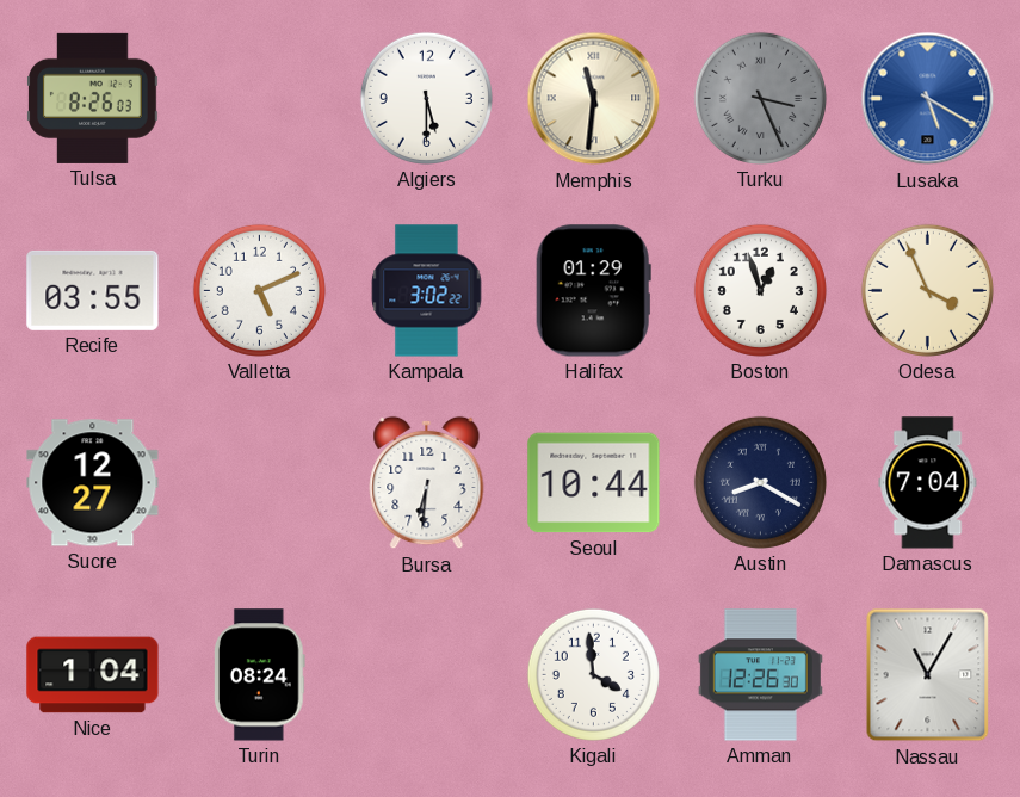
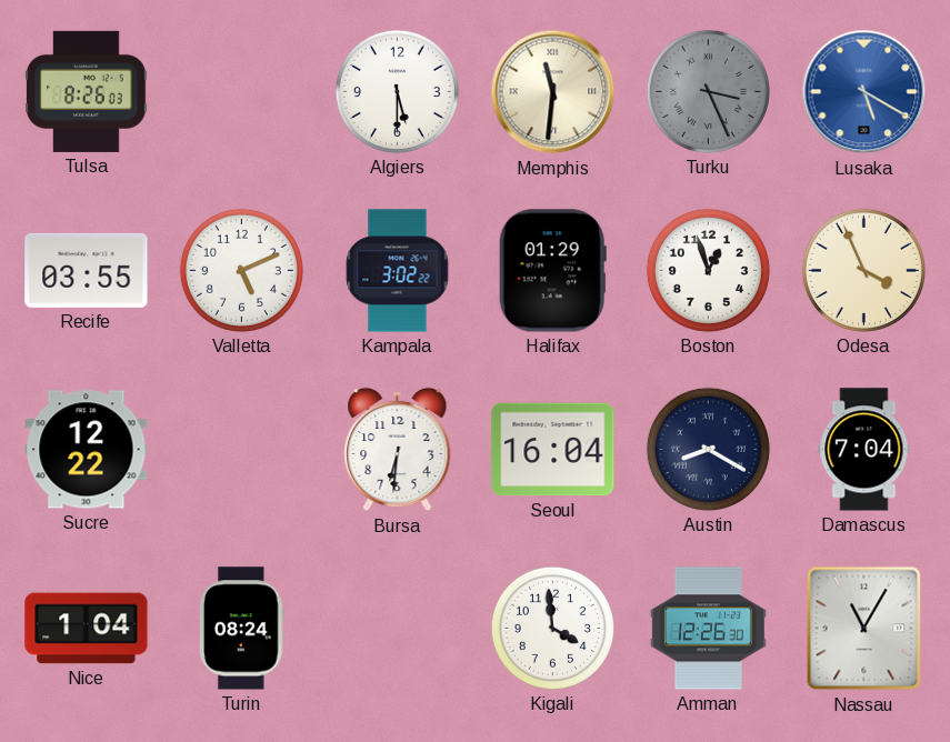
Sucre: 12:27 -> 12:22 (87, 450)
Seoul: 10:44 -> 16:04 (553, 450)
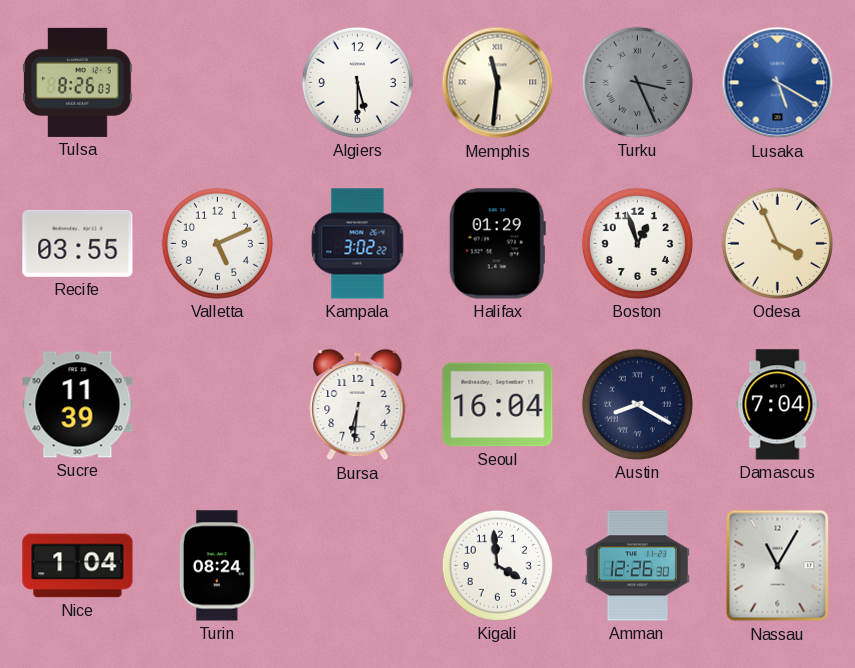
Sucre: 12:22 -> 11:39 (78, 405)
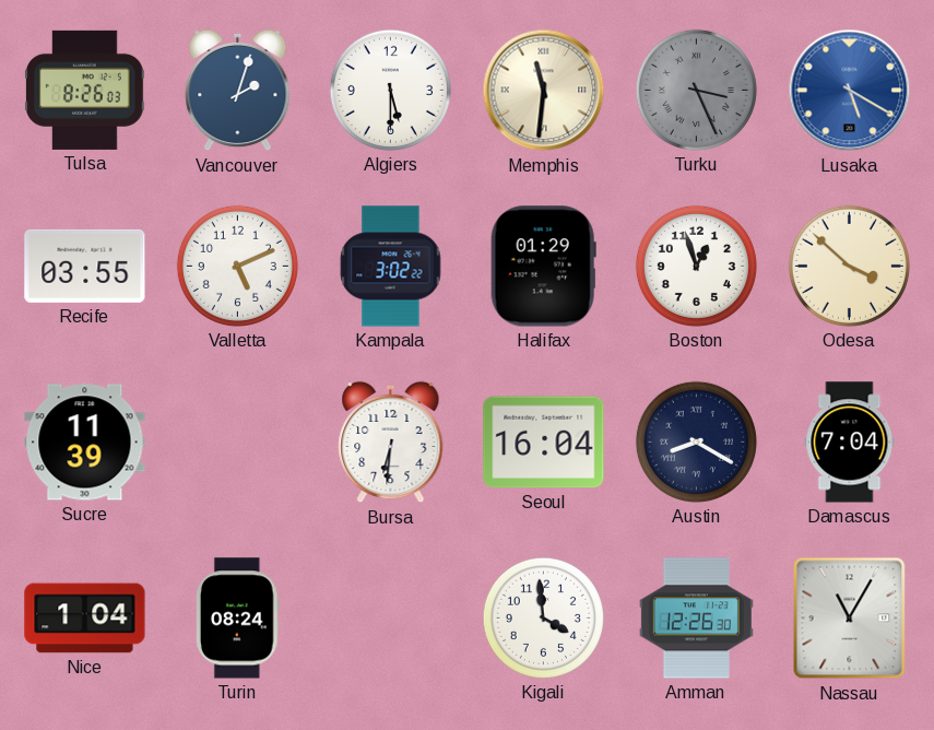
Vancouver: none -> 2:03 (238, 91)
Odesa: 3:56 -> 3:52 (849, 266)
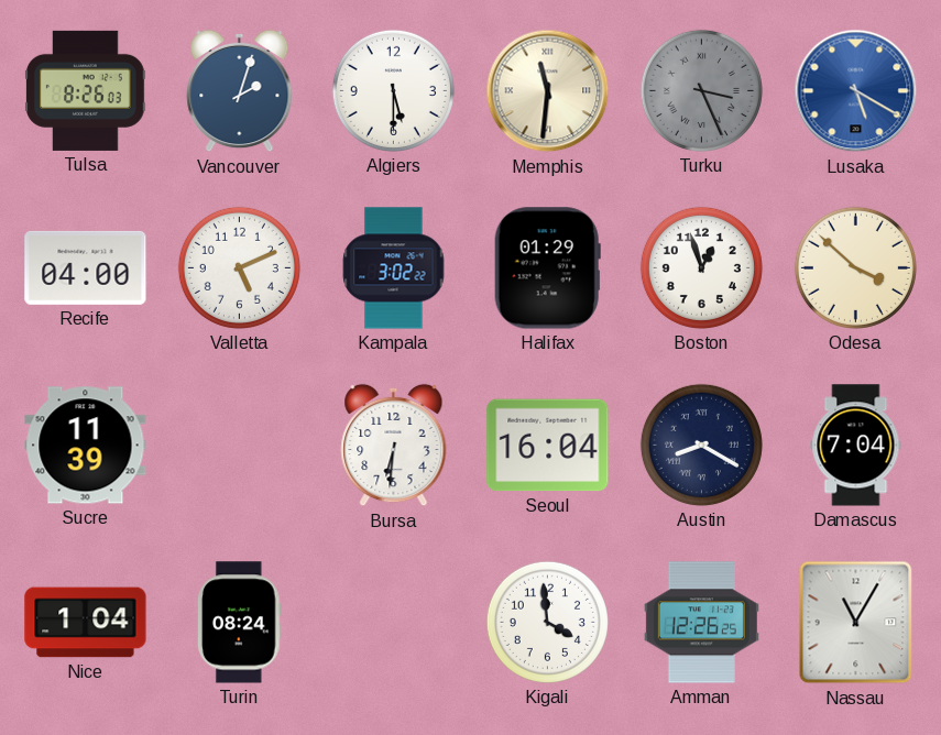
Recife: 03:55 -> 04:00 (86, 267)
Amman: 12:26:30 -> 12:26:25 (701, 623)
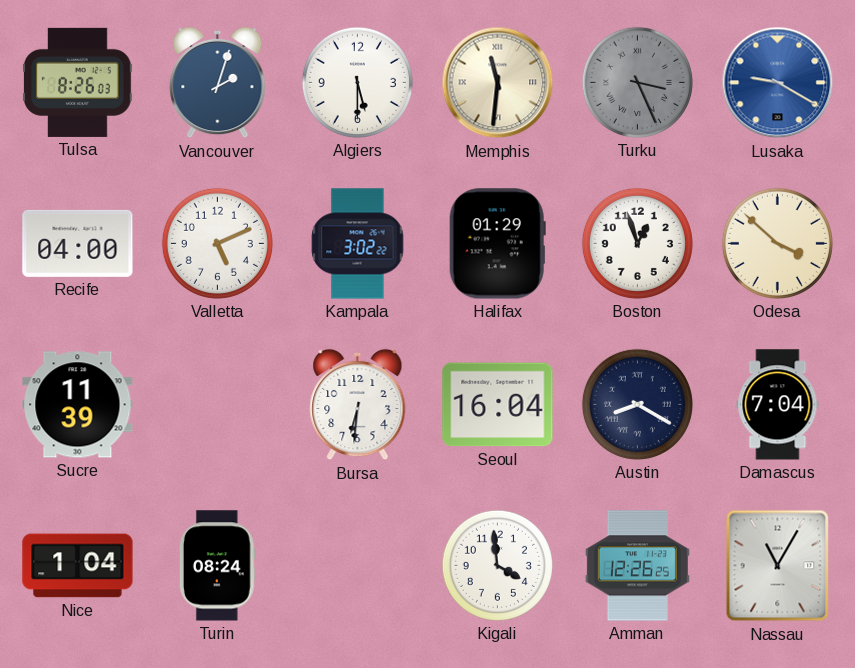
Lusaka: 5:20 -> 9:20 (778, 83)
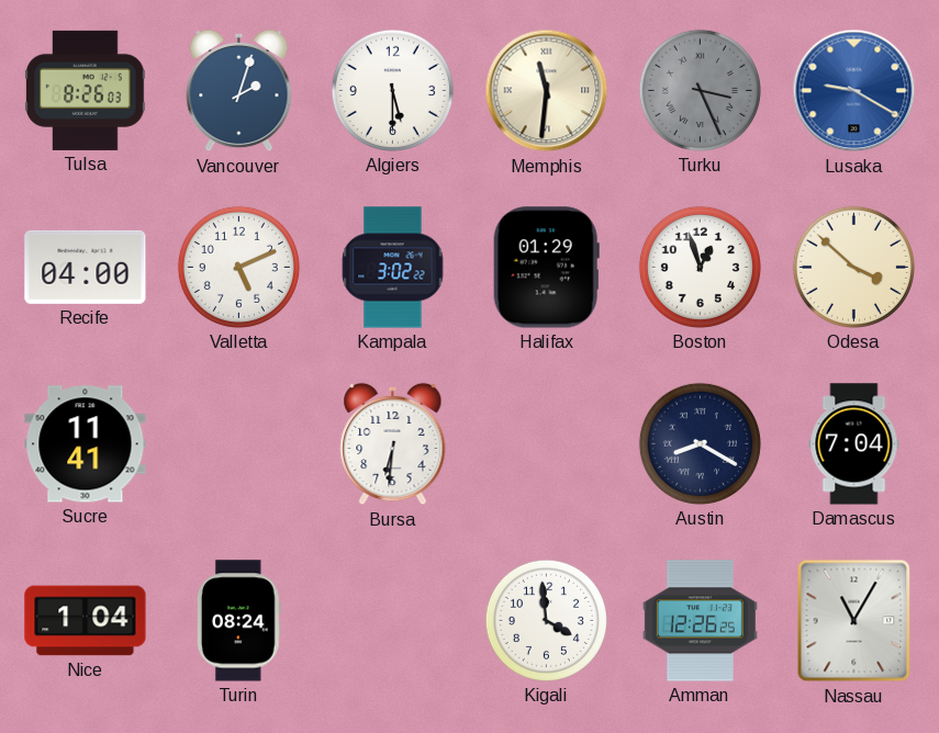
Sucre: 11:39 -> 11:41 (86, 444)
Seoul: 16:04 -> none (498, 405)
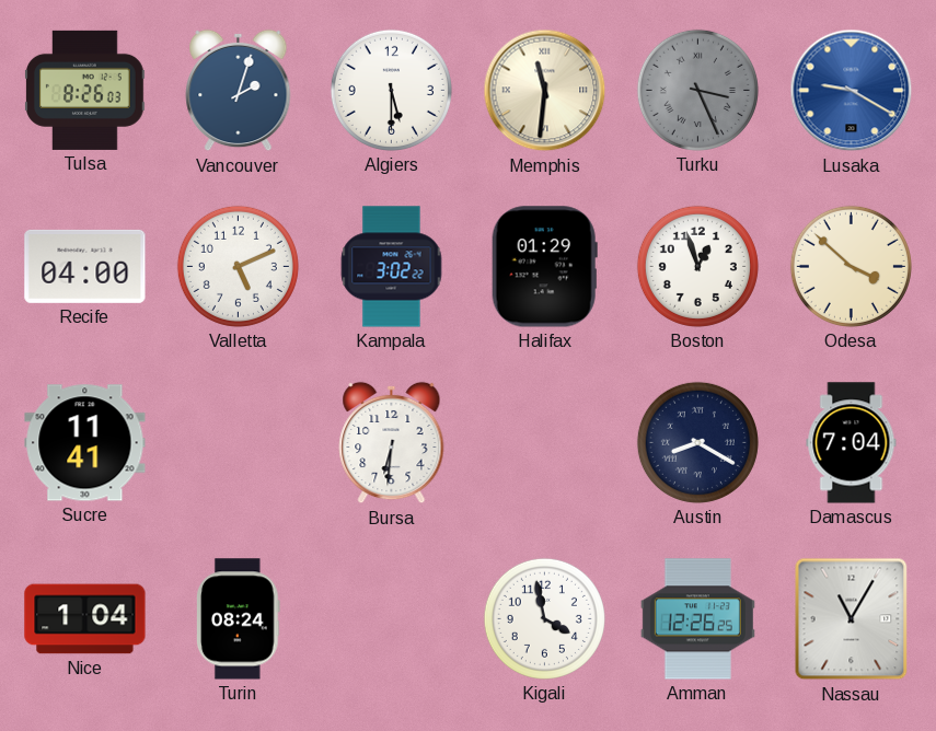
Kigali: 3:59 -> 3:58 (544, 618)
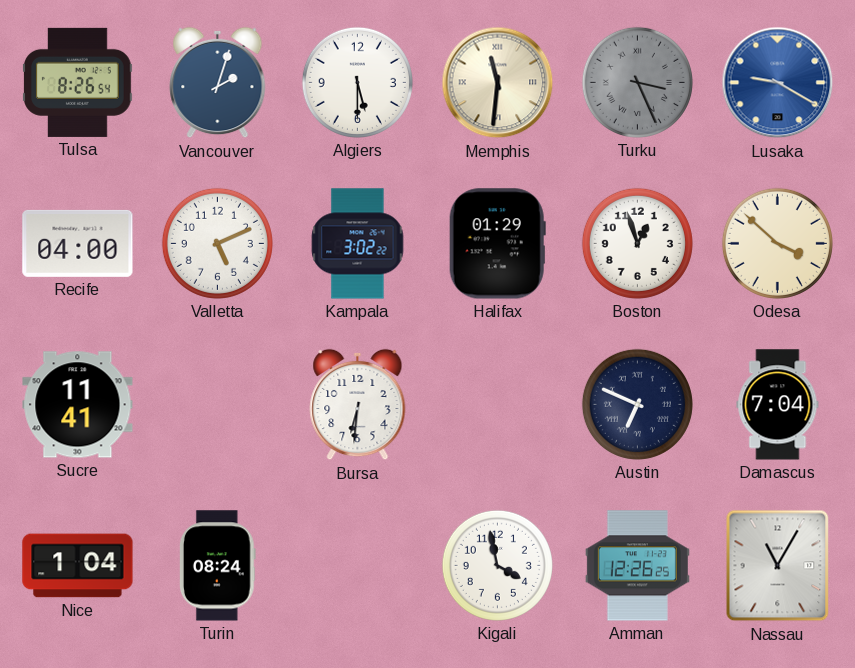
Tulsa: 8:26:03 -> 8:26:54 (78, 82)
Austin: 8:20 -> 6:49 (637, 404)
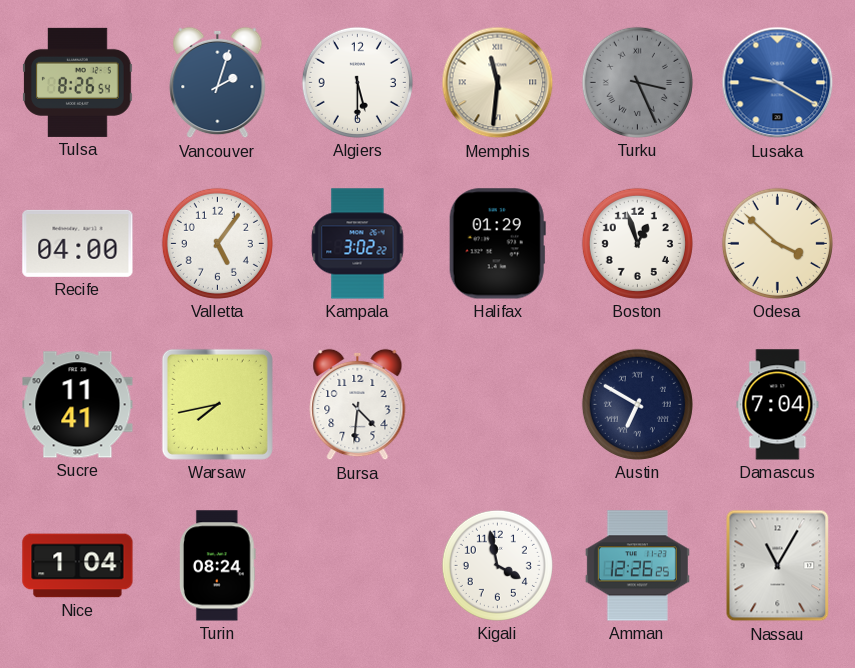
Valletta: 5:11 -> 5:06 (217, 243)
Warsaw: none -> 7:43 (217, 404)
Bursa: 6:31 -> 4:31 (358, 405)
Austin: 6:49 -> 6:50 (637, 404)
